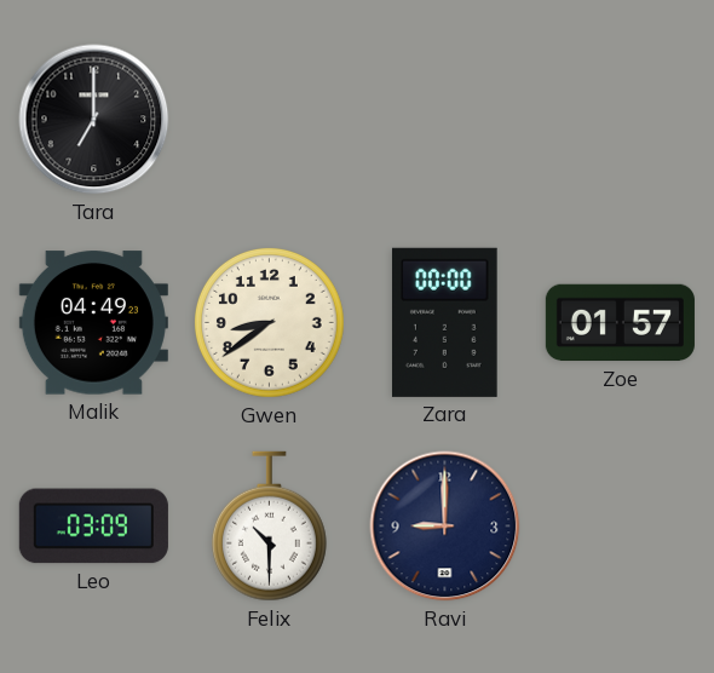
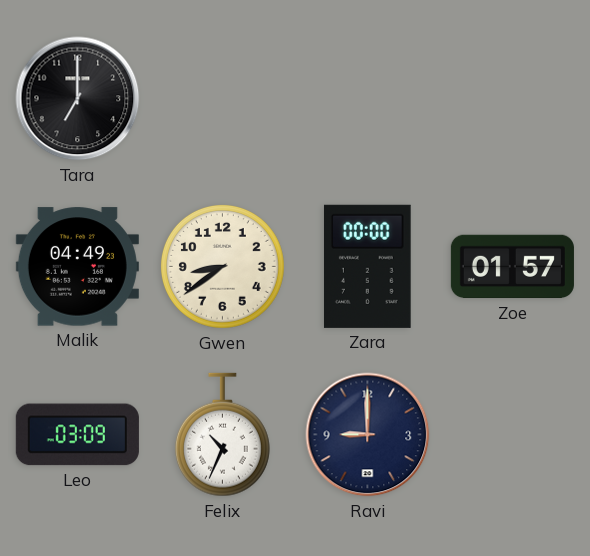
Felix: 10:30 -> 10:34 (222, 435)
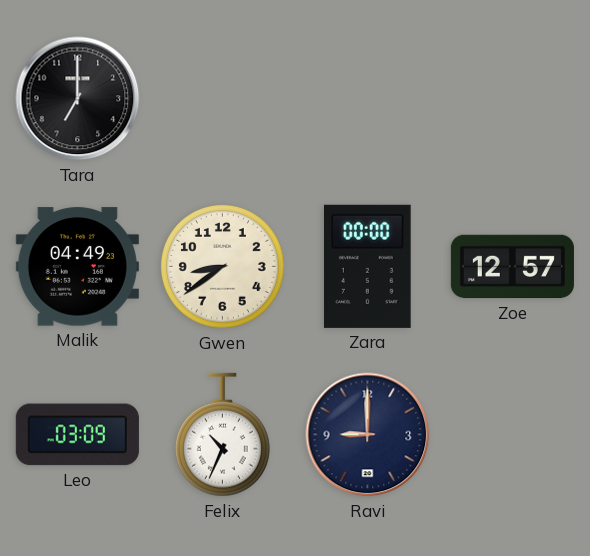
Zoe: 01:57 -> 12:57 (512, 267)
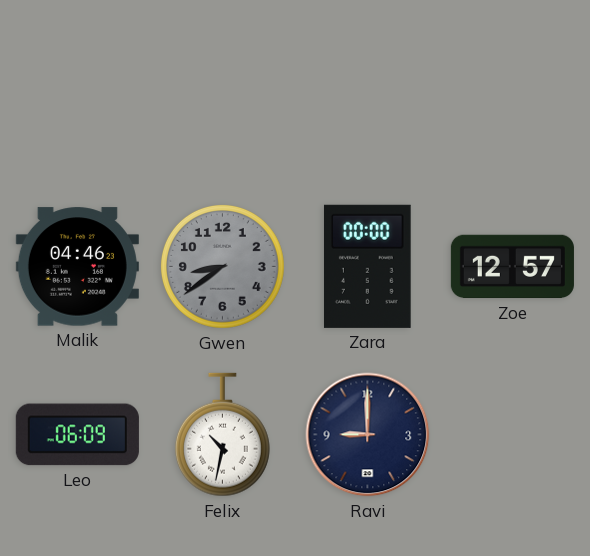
Tara: 7:00 -> none (78, 99)
Malik: 04:49 -> 04:46 (77, 267)
Gwen dial: cream -> grey (222, 266)
Leo: 03:09 -> 06:09 (77, 435)
Felix: 10:34 -> 10:32 (222, 435)
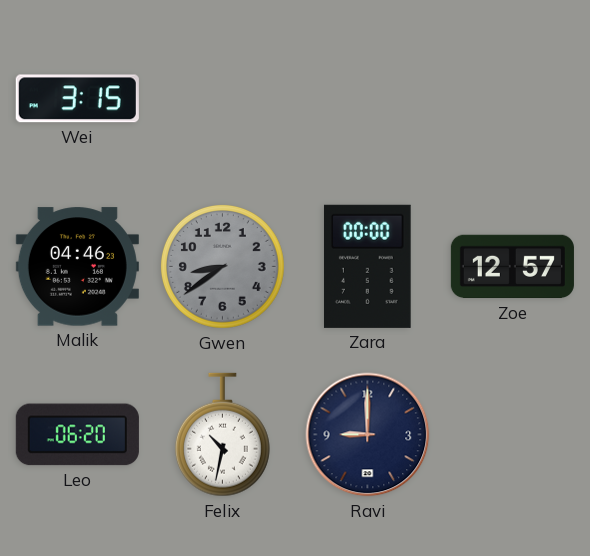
Wei: none -> 3:15 (77, 99)
Leo: 06:09 -> 06:20 (77, 435)
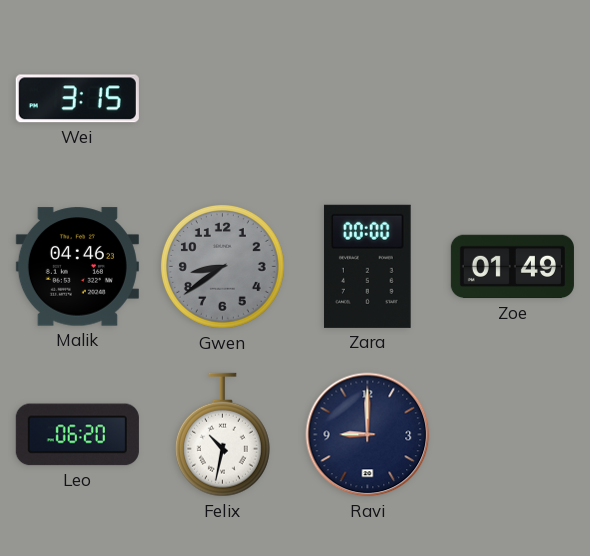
Zoe: 12:57 -> 01:49 (512, 267)
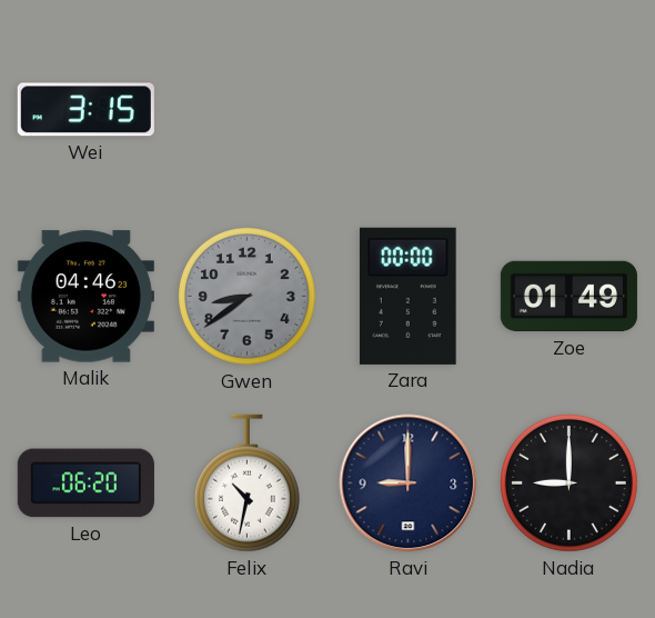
Nadia: none -> 9:00 (568, 482)
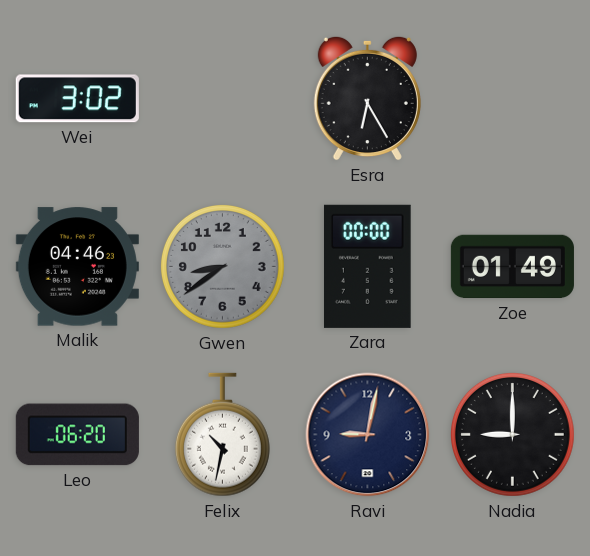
Wei: 3:15 -> 3:02 (77, 99)
Esra: none -> 6:25 (367, 98)
Ravi: 9:00 -> 9:02 (368, 435)
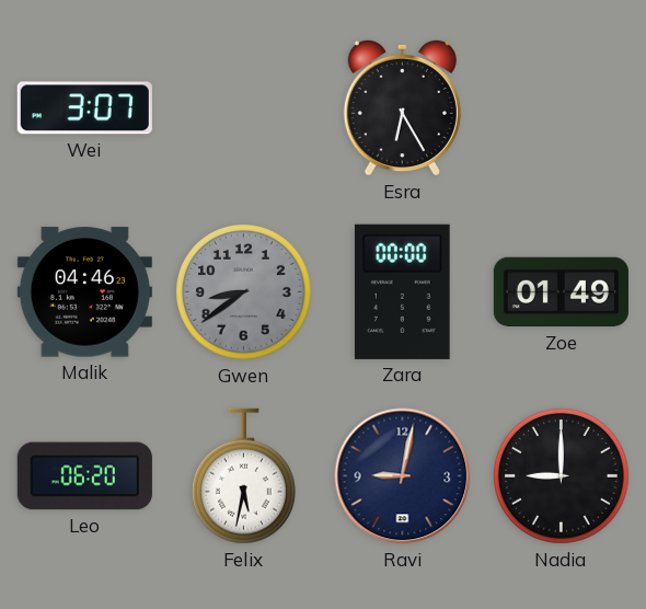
Wei: 3:02 -> 3:07 (84, 108)
Felix: 10:32 -> 5:32 (243, 476)
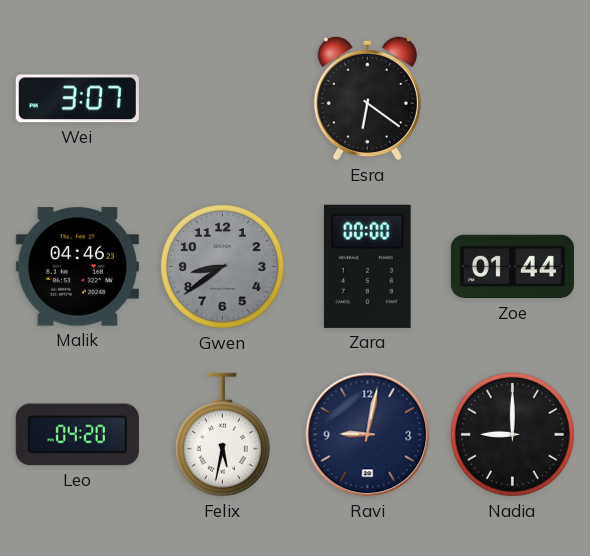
Esra: 6:25 -> 6:21 (367, 98)
Zoe: 01:49 -> 01:44 (512, 267)
Leo: 06:20 -> 04:20 (77, 435)
